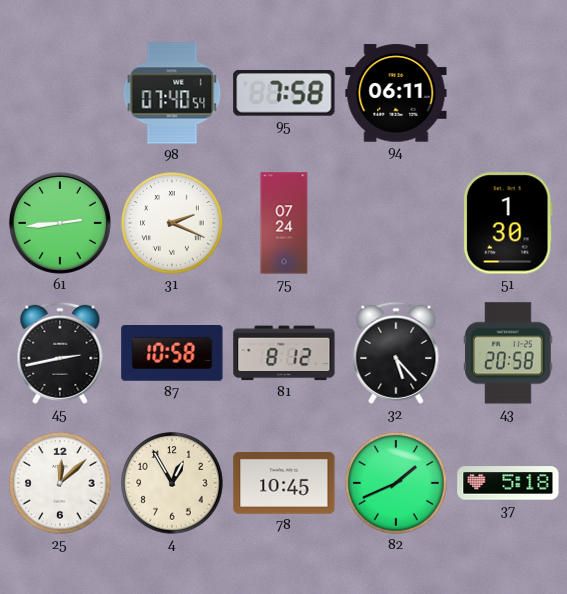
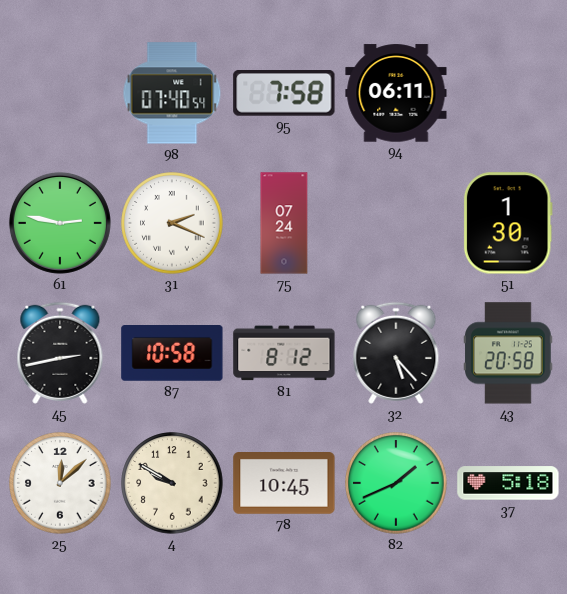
61: 2:44 -> 2:47 (60, 223)
4: 12:55 -> 9:50 (172, 483)
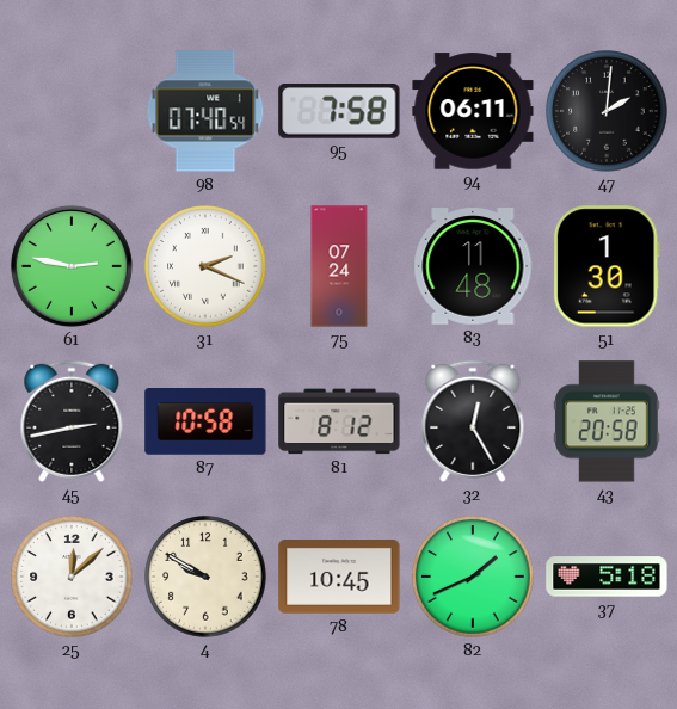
47: none -> 2:01 (607, 111)
83: none -> 11:48 (473, 266)
32: 5:23 -> 12:25 (473, 421)
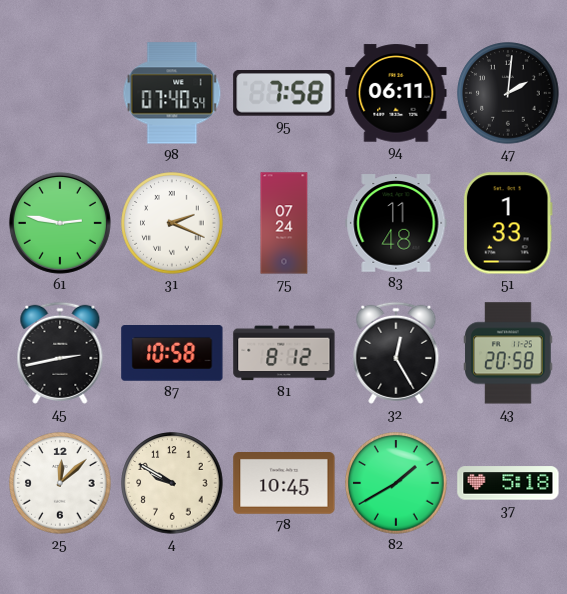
51: 1:30 -> 1:33 (508, 223)
82: 1:41 -> 1:40 (396, 483)
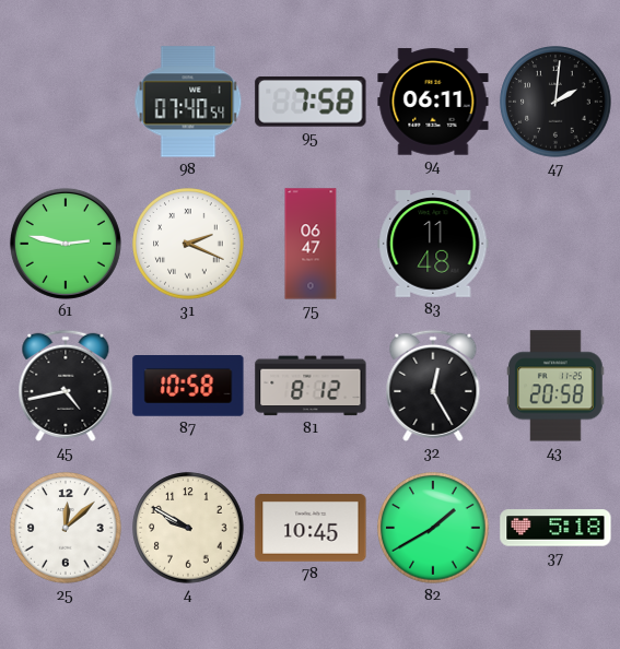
75: 07:24 -> 06:47 (311, 244)
51: 1:33 -> none (508, 223)
45: 2:43 -> 4:43 (66, 386)
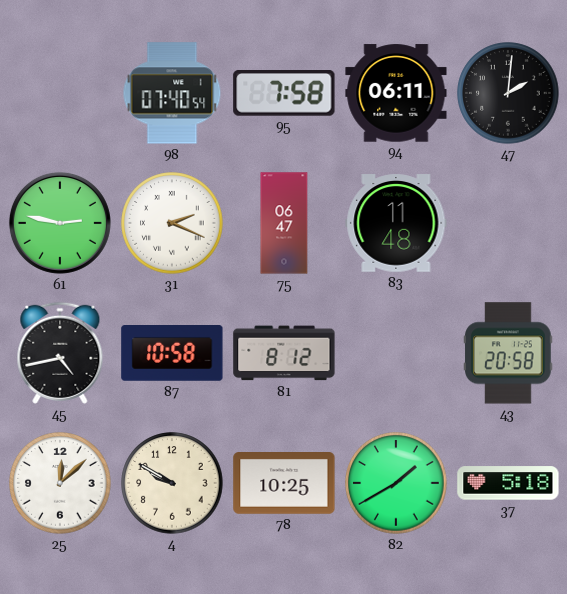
32: 12:25 -> none (433, 386)
78: 10:45 -> 10:25 (284, 484)
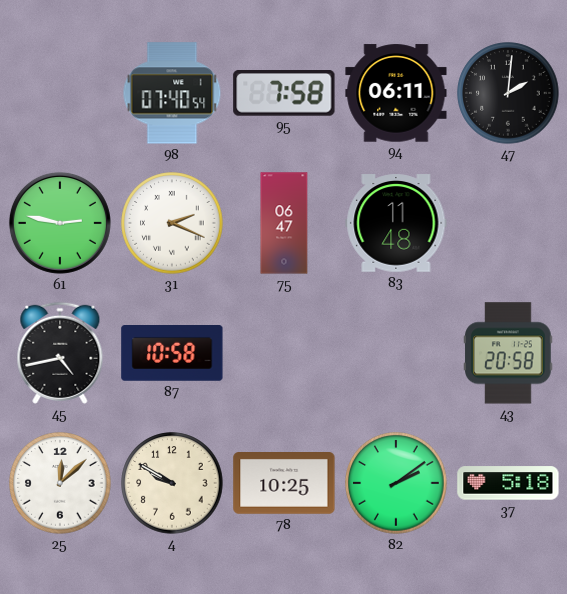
81: 8:12 -> none (284, 353)
82: 1:40 -> 2:09 (396, 483)
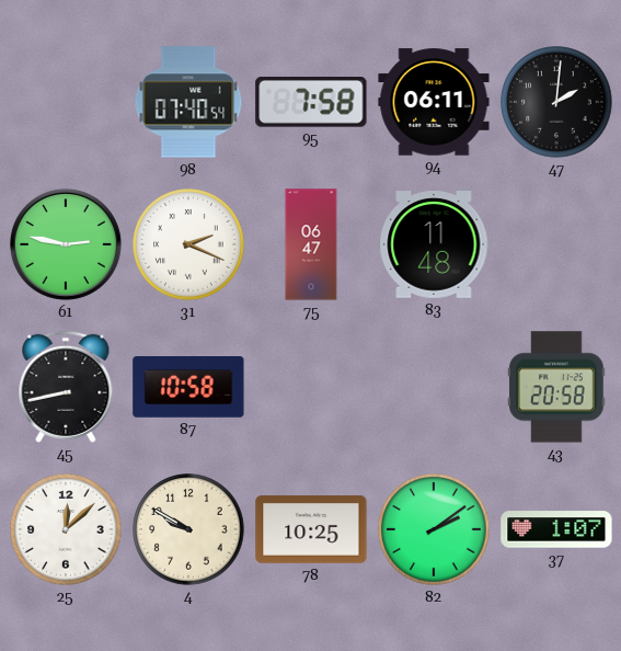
45: 4:43 -> 8:43 (66, 387)
37: 5:18 -> 1:07 (556, 529)
